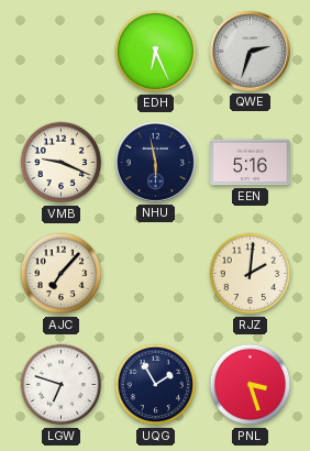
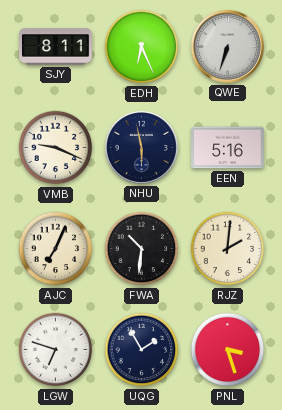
SJY: none -> 8:11 (56, 47)
QWE: 2:33 -> 6:33 (227, 46)
AJC: 7:07 -> 7:04 (56, 249)
FWA: none -> 10:31 (142, 249)
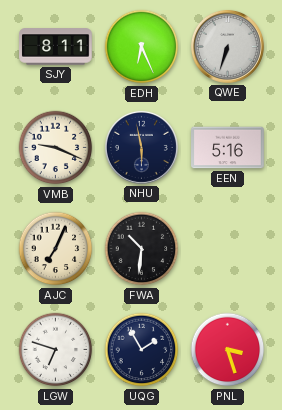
RJZ: 2:01 -> none (228, 249)
